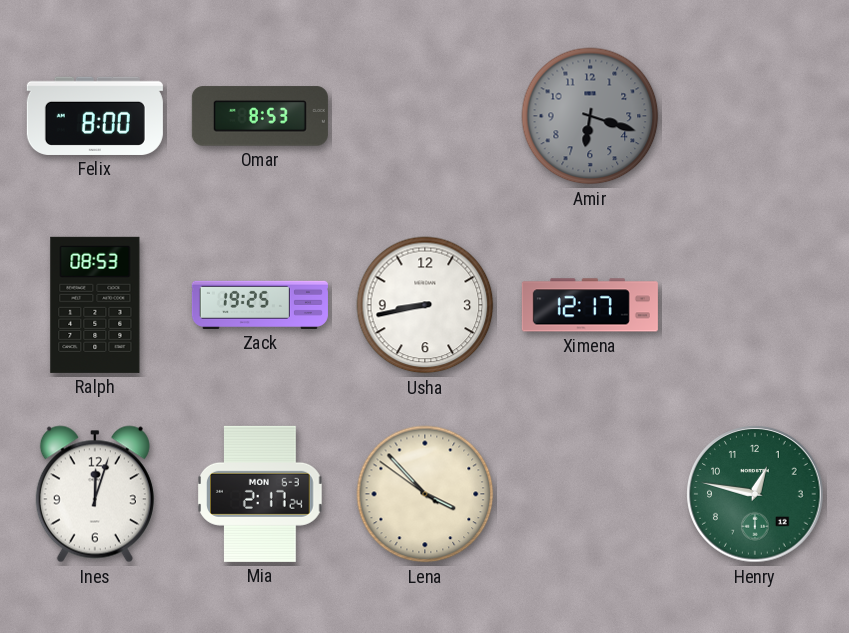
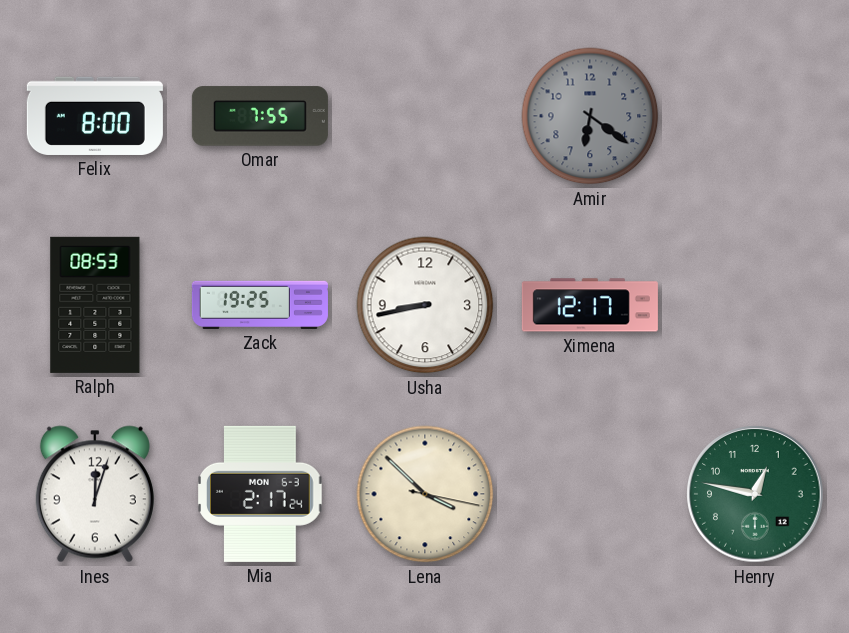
Omar: 8:53 -> 7:55 (260, 116)
Amir: 6:18 -> 6:21 (590, 116)
Lena: 3:52:51 -> 3:52:17 (425, 494)
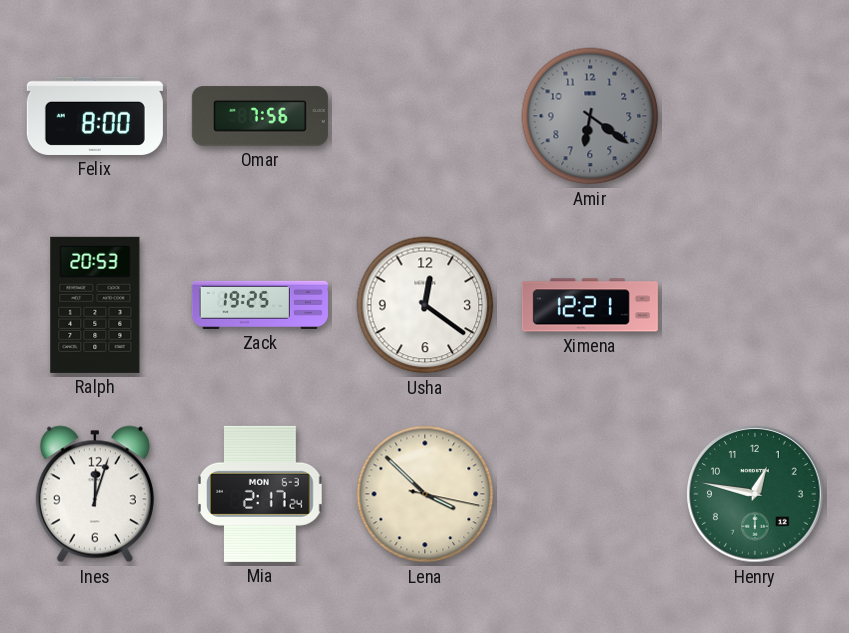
Omar: 7:55 -> 7:56 (260, 116)
Ralph: 08:53 -> 20:53 (95, 305)
Usha: 8:43 -> 12:21 (425, 305)
Ximena: 12:17 -> 12:21 (590, 305)
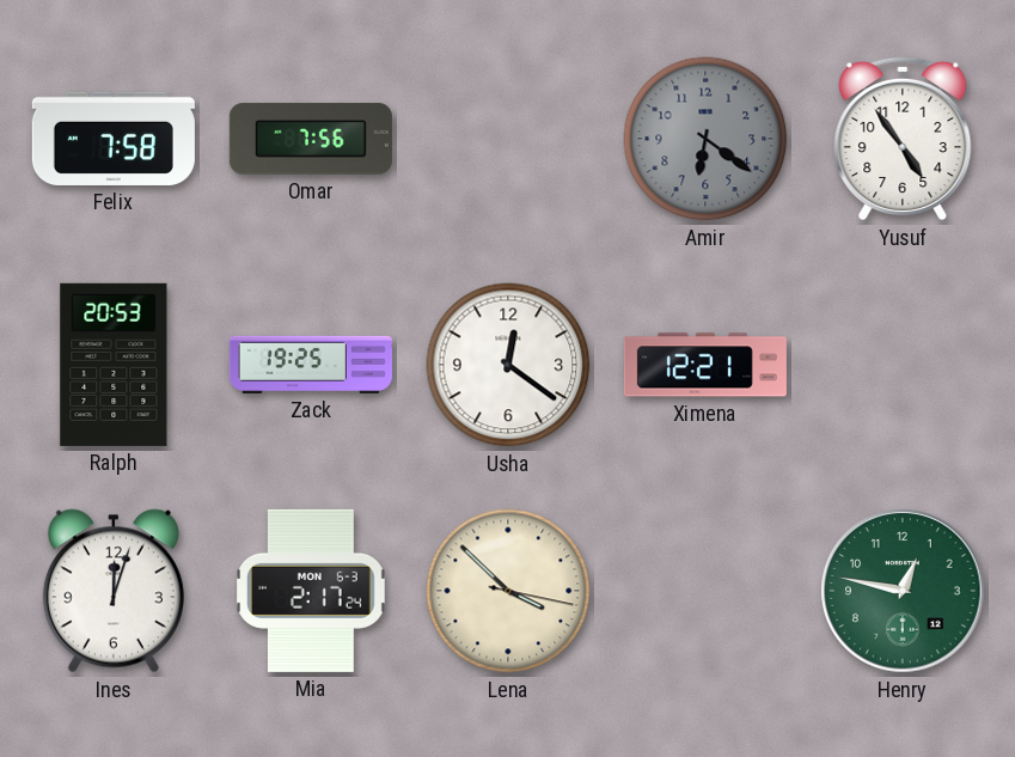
Felix: 8:00 -> 7:58 (114, 139)
Yusuf: none -> 4:54 (903, 139)
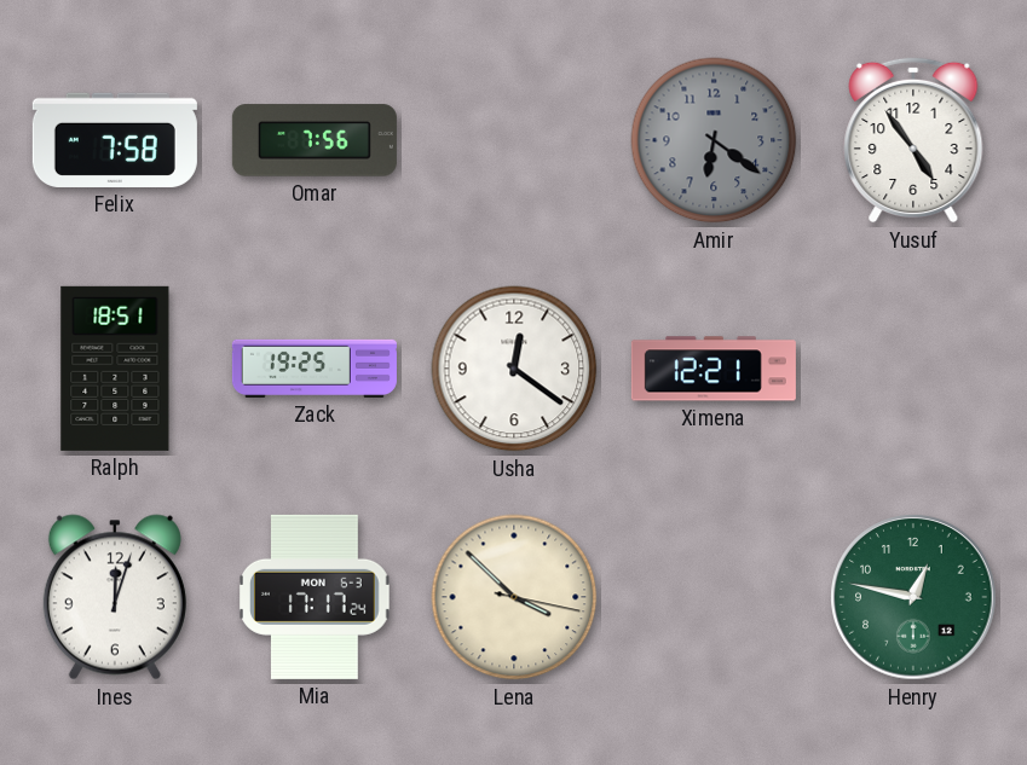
Ralph: 20:53 -> 18:51 (115, 369)
Mia: 2:17 -> 17:17 (316, 597)
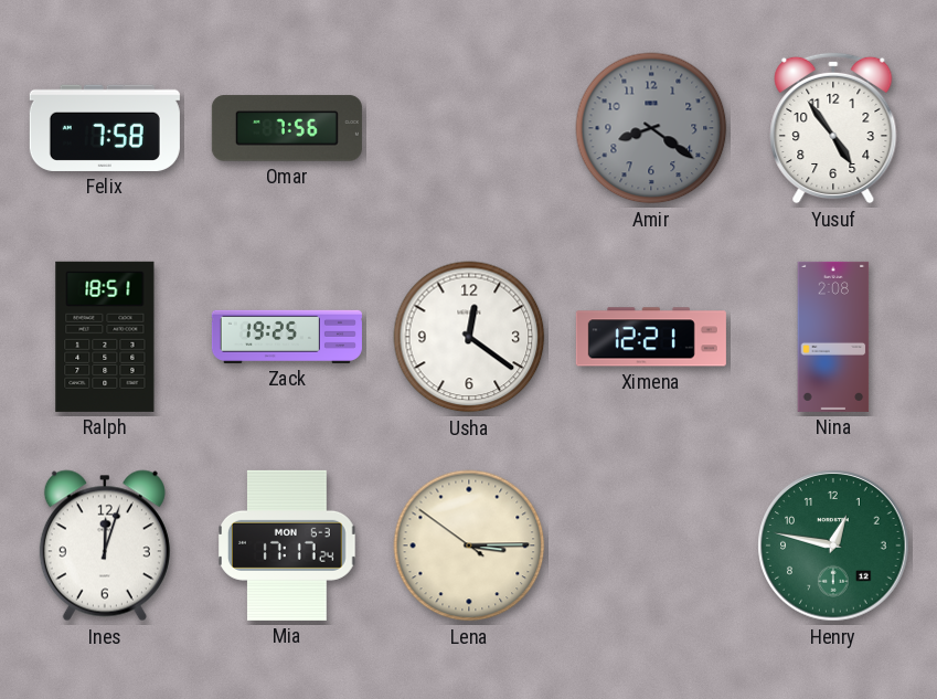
Amir: 6:21 -> 8:21 (651, 128)
Nina: none -> 2:08 (833, 337)
Lena: 3:52 -> 3:14 (469, 546)
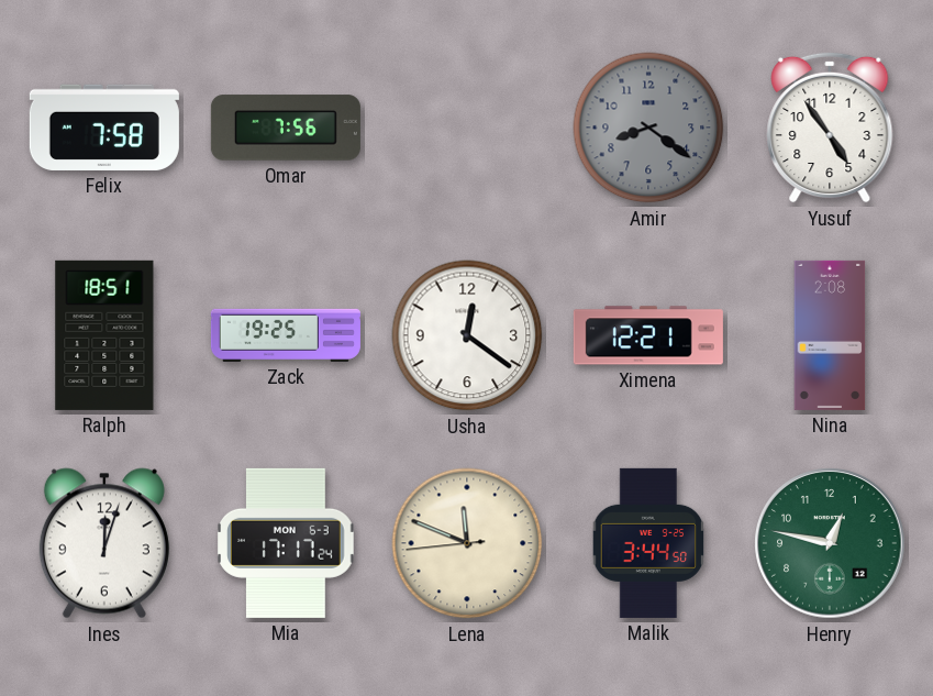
Lena: 3:14 -> 11:48 (467, 543)
Malik: none -> 3:44 (648, 543)
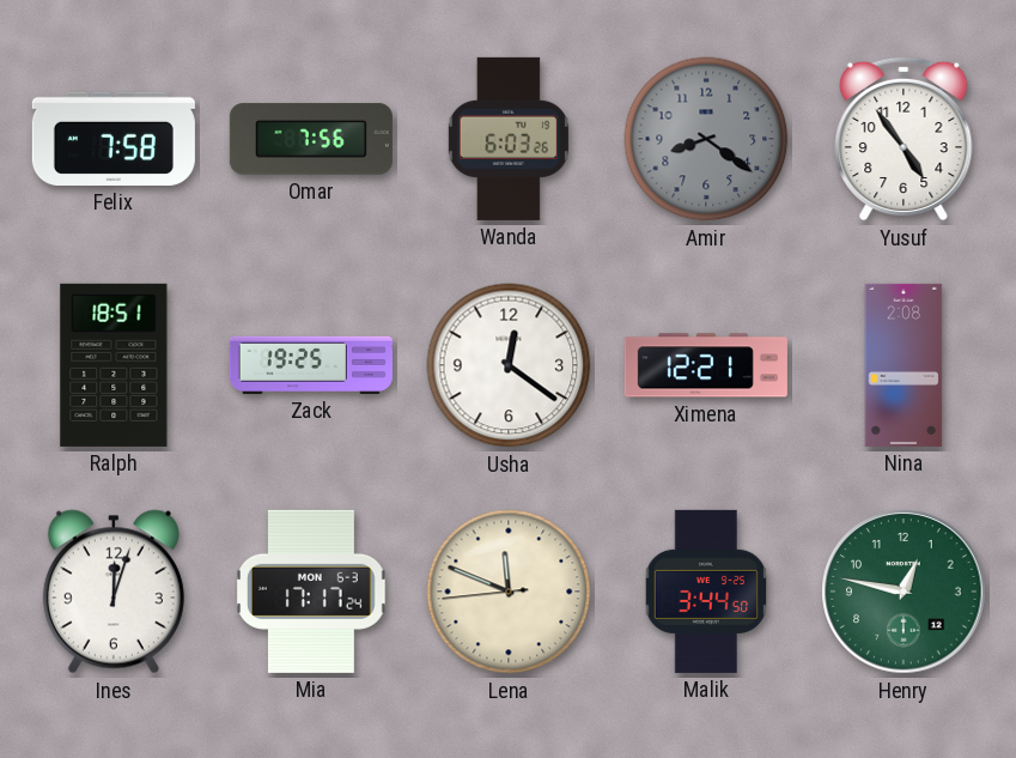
Wanda: none -> 6:03 (509, 139)
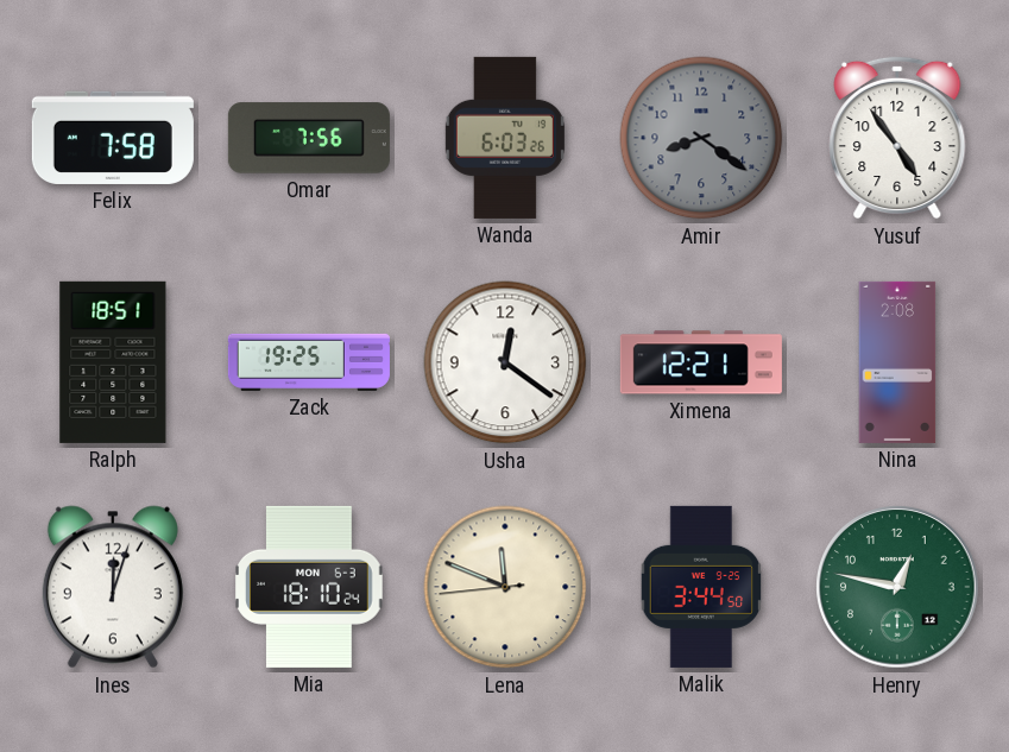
Mia: 17:17 -> 18:10 (310, 587)
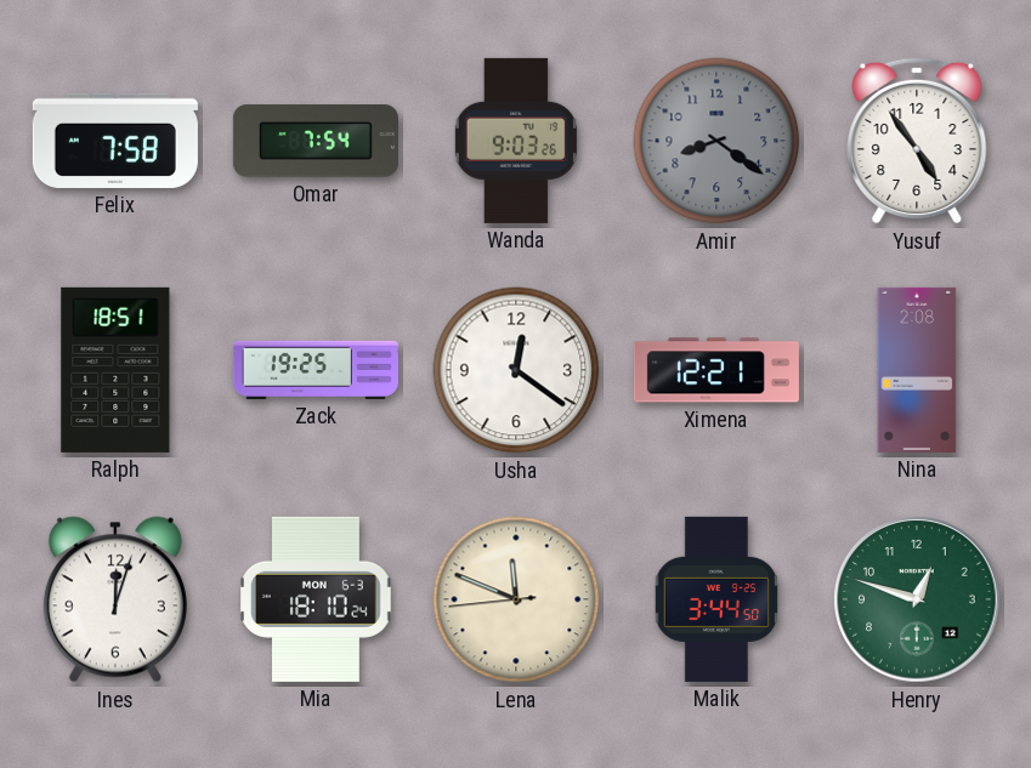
Omar: 7:56 -> 7:54 (316, 141)
Wanda: 6:03 -> 9:03 (516, 141)
Henry: 12:47 -> 12:48 (917, 599)
